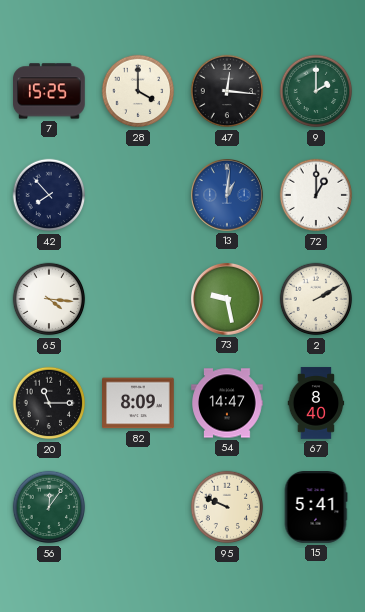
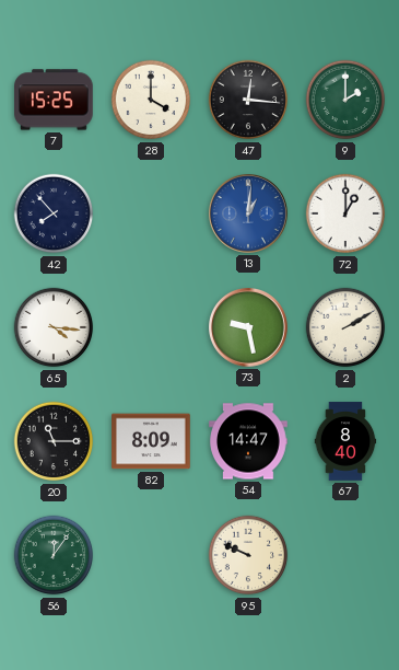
15: 5:41 -> none (316, 507)
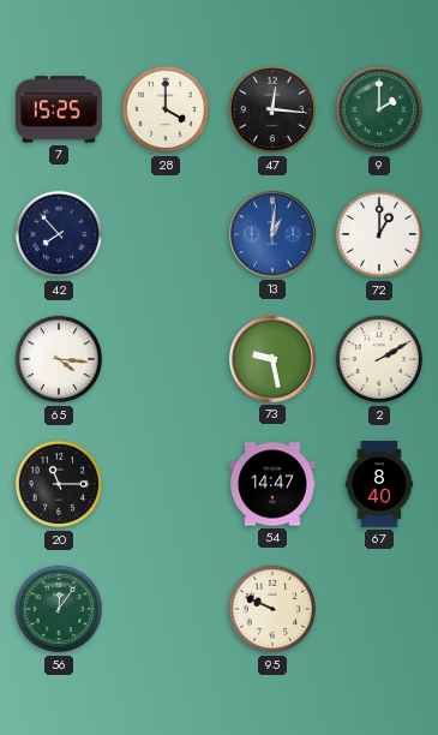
82: 8:09 -> none (151, 441)
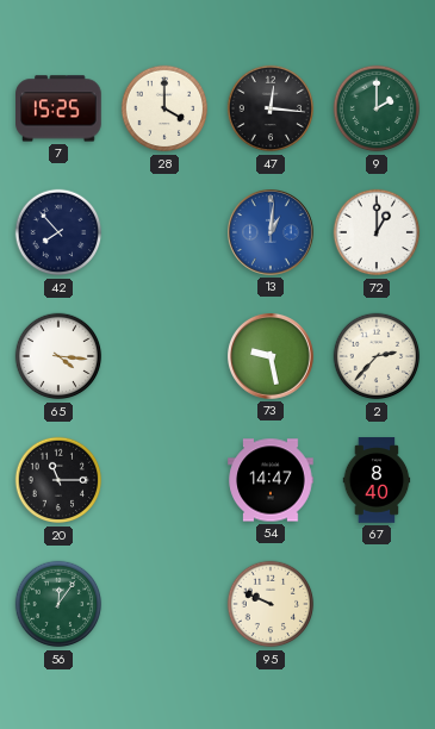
2: 2:10 -> 2:37 (377, 356)
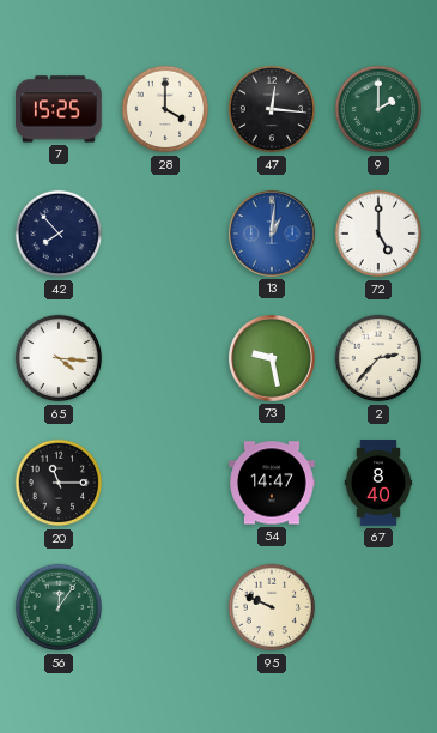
72: 1:00 -> 5:00 (378, 234)
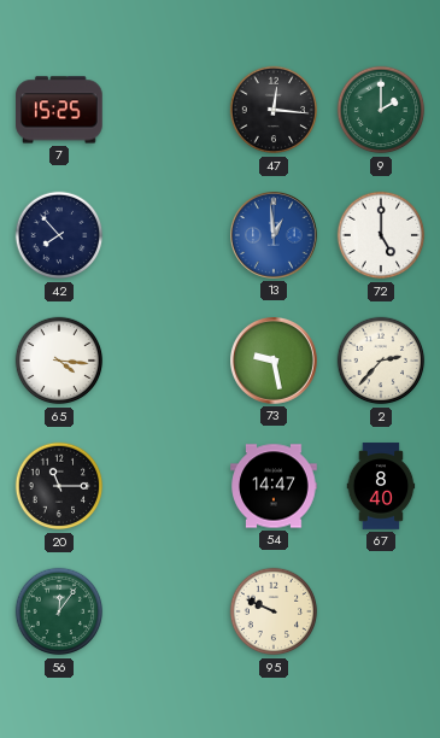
28: 4:00 -> none (165, 109)
13: 1:01 -> 12:59 (275, 236)
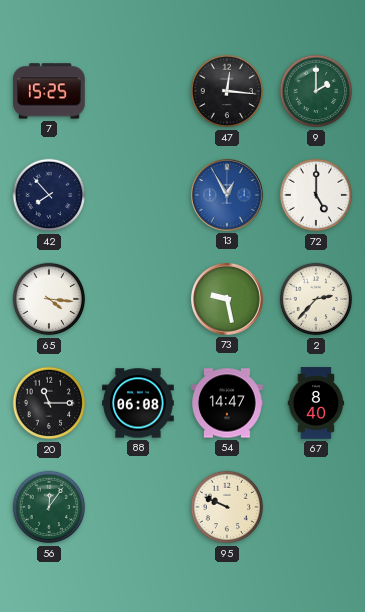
13: 12:59 -> 12:55 (228, 196)
88: none -> 06:08 (138, 403)
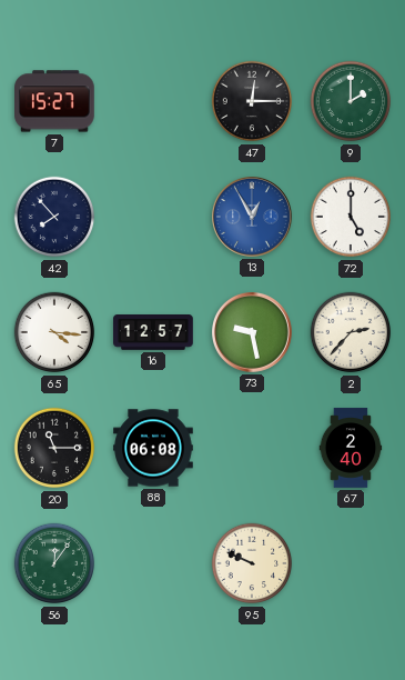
7: 15:25 -> 15:27 (55, 101)
47: 12:16 -> 12:15 (252, 101)
16: none -> 12:57 (153, 332)
54: 14:47 -> none (227, 403)
67: 8:40 -> 2:40 (351, 448)
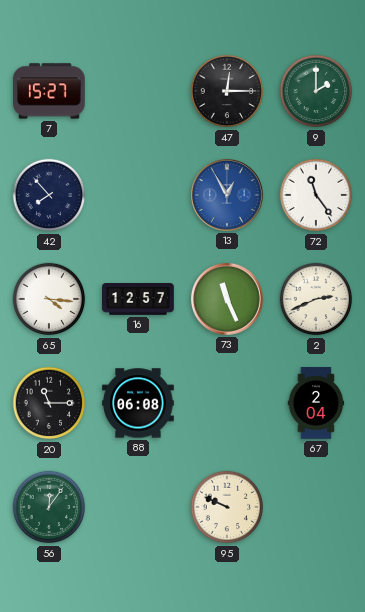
72: 5:00 -> 11:24 (316, 195)
73: 9:28 -> 11:26 (228, 300)
2: 2:37 -> 2:41 (316, 299)
67: 2:40 -> 2:04 (316, 403)
